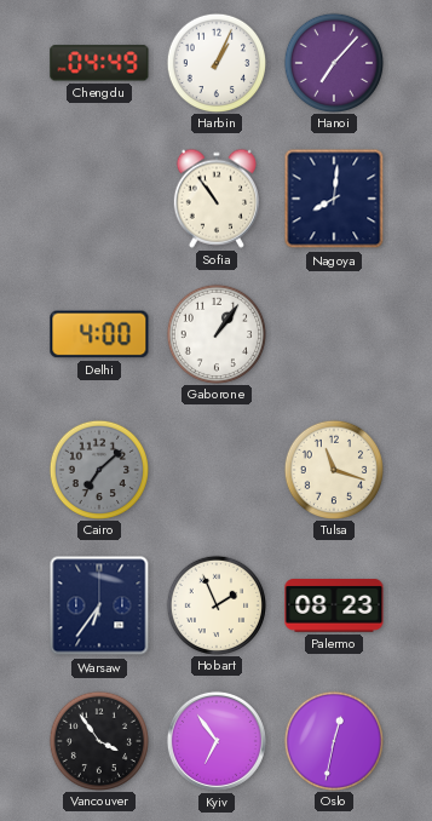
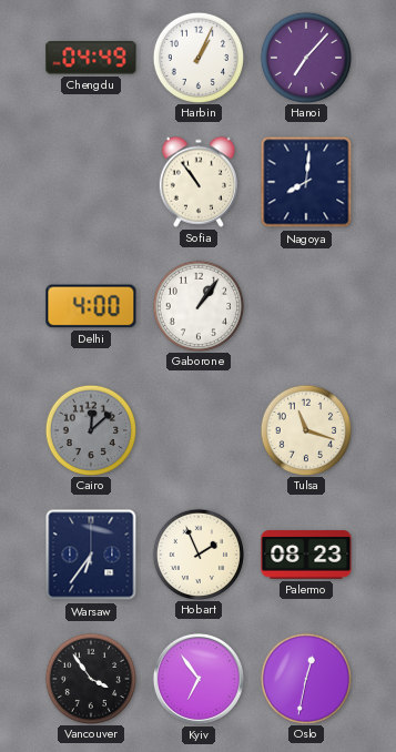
Cairo: 7:08 -> 12:08 (90, 429)
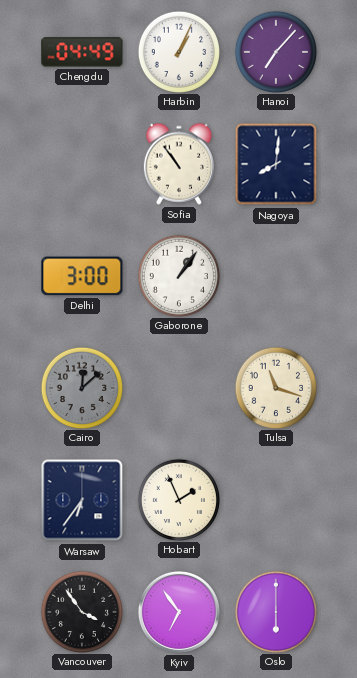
Delhi: 4:00 -> 3:00 (82, 276)
Palermo: 08:23 -> none (306, 555)
Oslo: 12:32 -> 6:00 (275, 611)
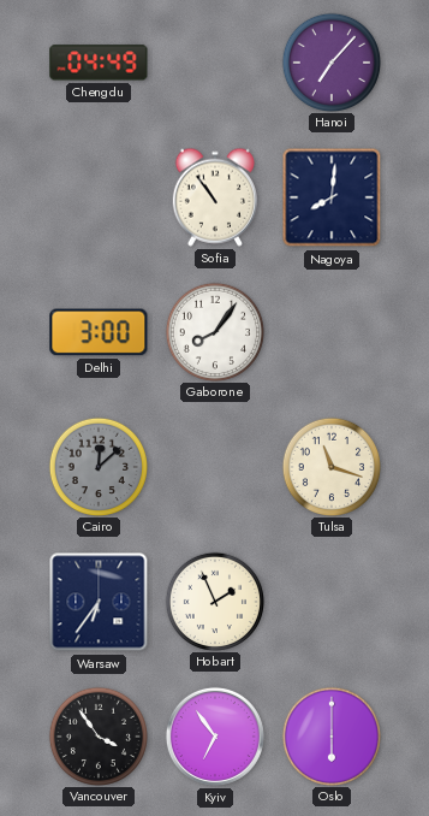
Harbin: 1:04 -> none (178, 51)
Gaborone: 1:06 -> 8:06 (214, 331)
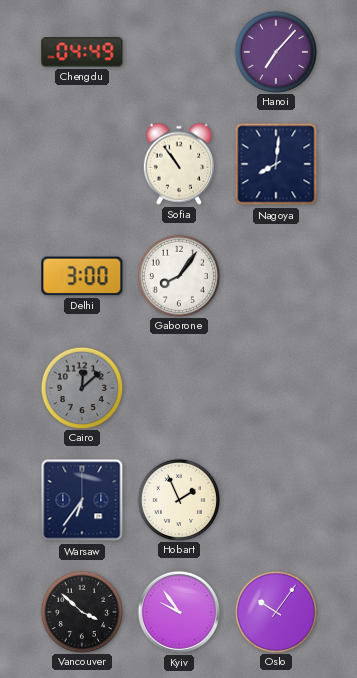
Tulsa: 11:18 -> none (330, 466)
Vancouver: 3:54 -> 3:52 (81, 611)
Kyiv: 6:54 -> 9:54 (179, 612)
Oslo: 6:00 -> 10:06 (275, 611)
